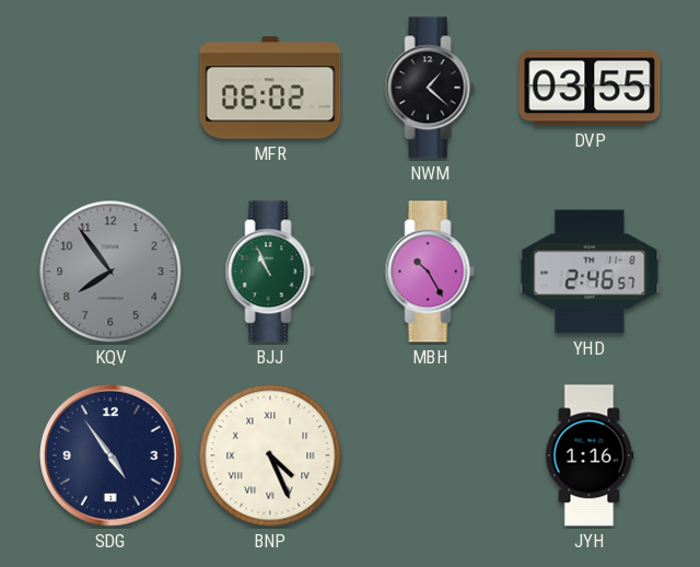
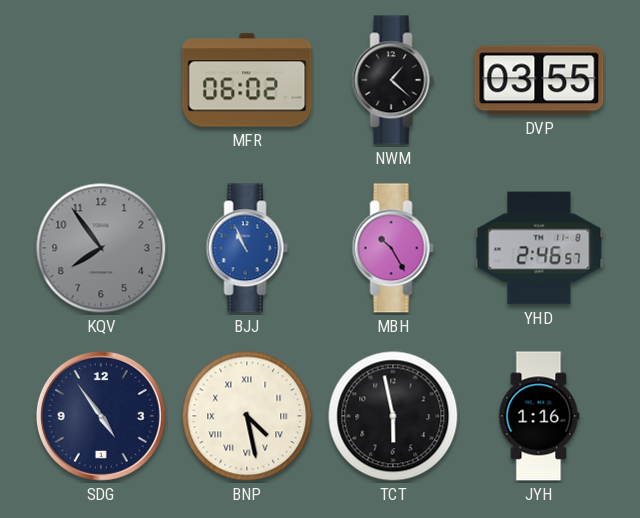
BJJ dial: green -> blue (247, 248)
BNP: 4:26 -> 4:28 (247, 416)
TCT: none -> 5:58 (393, 416)
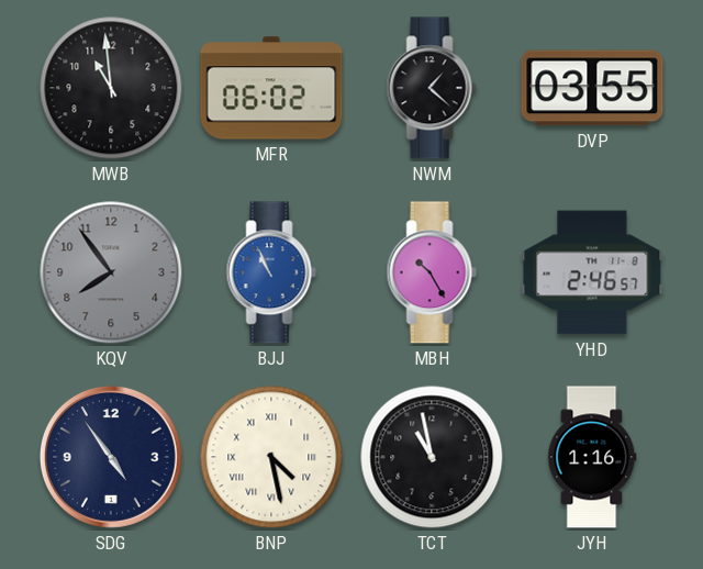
MWB: none -> 10:59 (111, 88)
TCT: 5:58 -> 10:58 (432, 457)
